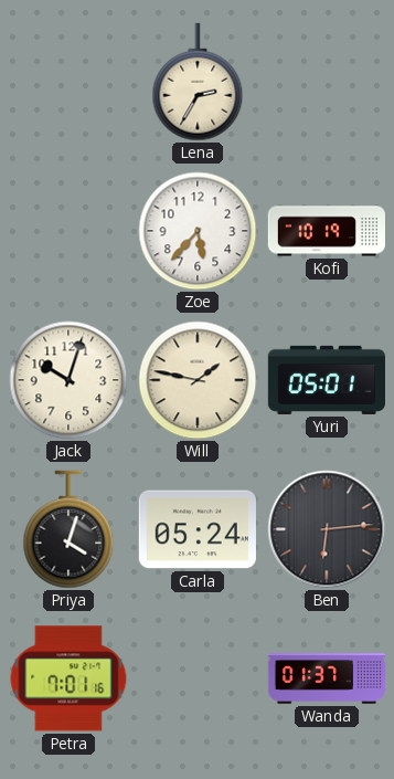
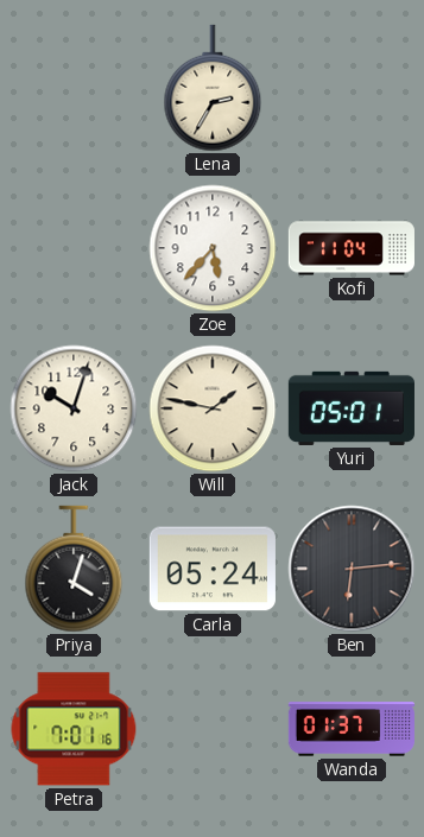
Kofi: 10:19 -> 11:04 (352, 248)
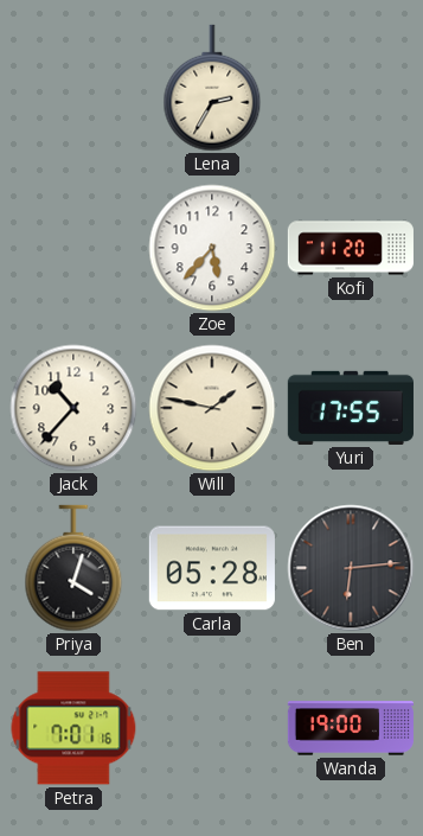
Kofi: 11:04 -> 11:20 (351, 248)
Jack: 10:03 -> 10:37 (73, 408)
Yuri: 05:01 -> 17:55 (351, 408)
Carla: 05:24 -> 05:28 (212, 568)
Wanda: 01:37 -> 19:00 (351, 728)
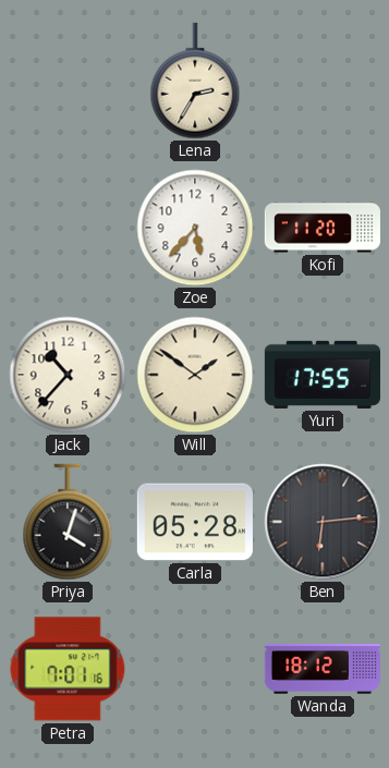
Will: 1:47 -> 1:51 (195, 375)
Wanda: 19:00 -> 18:12 (323, 669)
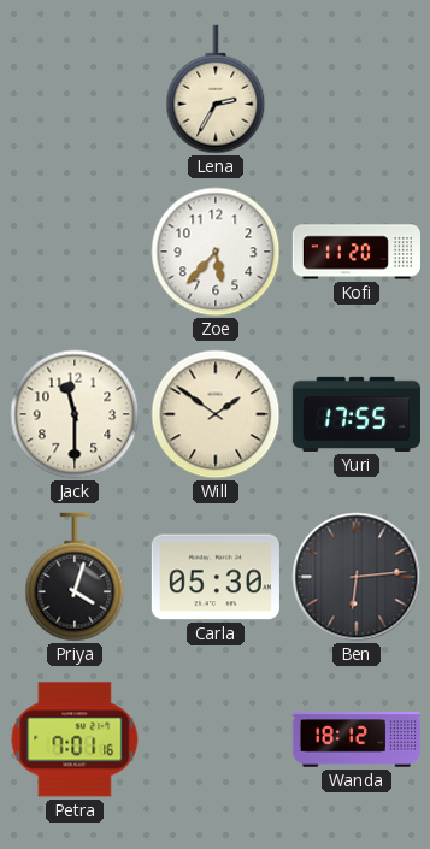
Jack: 10:37 -> 11:30 (75, 414)
Carla: 05:28 -> 05:30 (216, 577)
